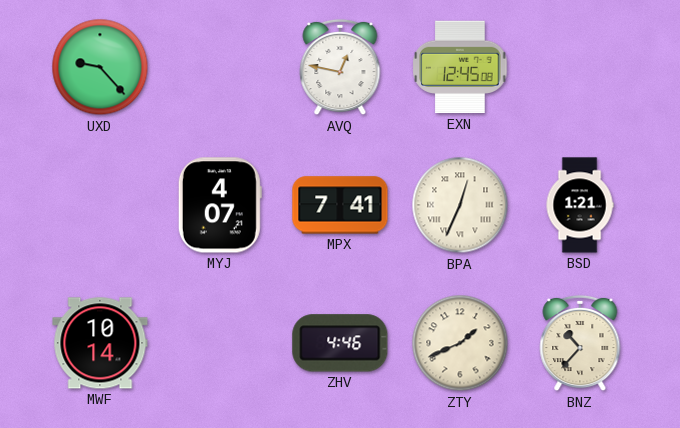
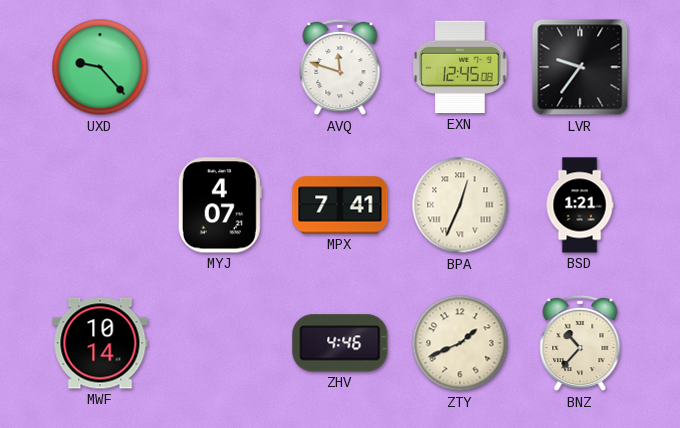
AVQ: 12:47 -> 11:48 (340, 67)
LVR: none -> 9:36 (580, 67)
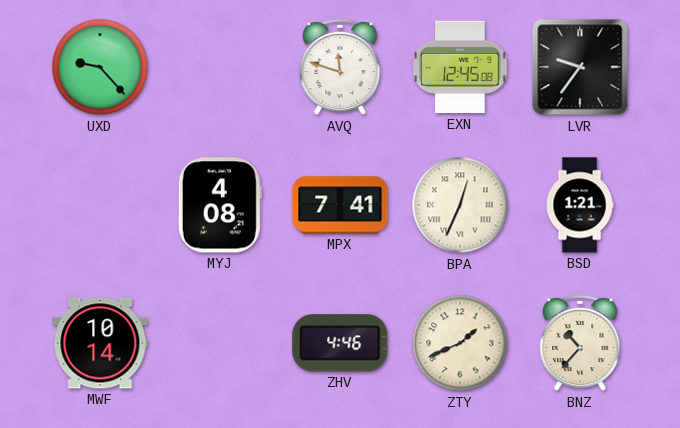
MYJ: 4:07 -> 4:08 (220, 205)
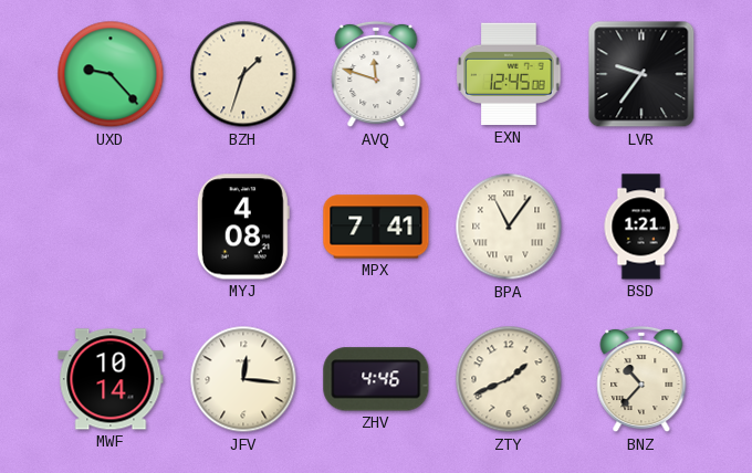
BZH: none -> 1:33 (243, 74)
BPA: 12:34 -> 11:06 (509, 227)
JFV: none -> 12:16 (243, 379)
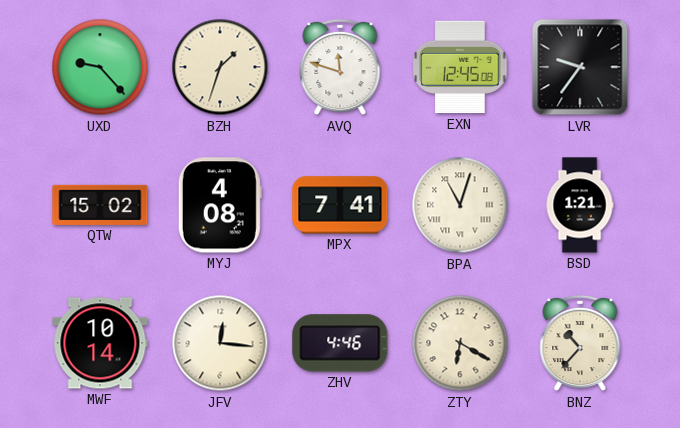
QTW: none -> 15:02 (100, 205)
BPA: 11:06 -> 11:03 (460, 205)
ZTY: 1:41 -> 6:20 (460, 343)
